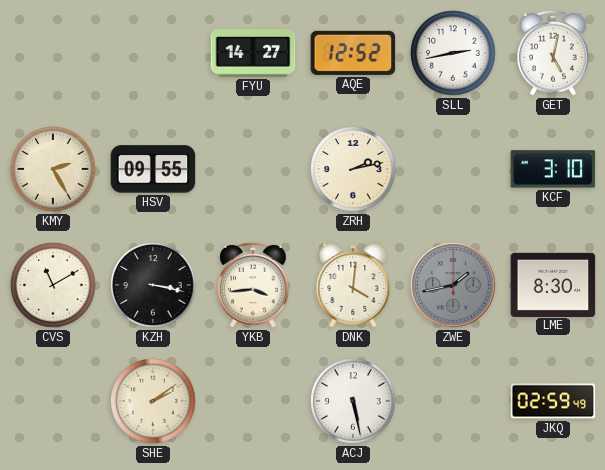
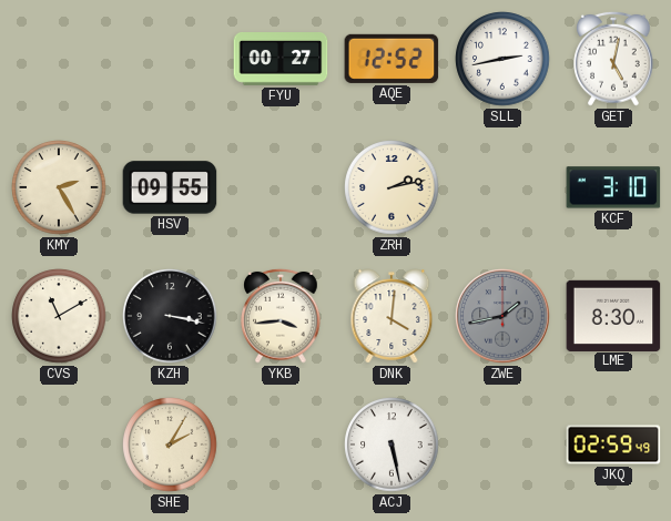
FYU: 14:27 -> 00:27 (281, 60)
SHE: 2:09 -> 2:05 (170, 445)
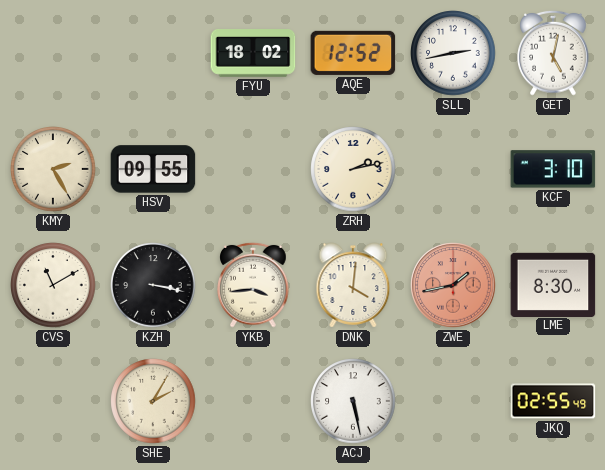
FYU: 00:27 -> 18:02 (253, 54)
ZWE dial: grey -> salmon (453, 285)
JKQ: 02:59 -> 02:55 (553, 401)
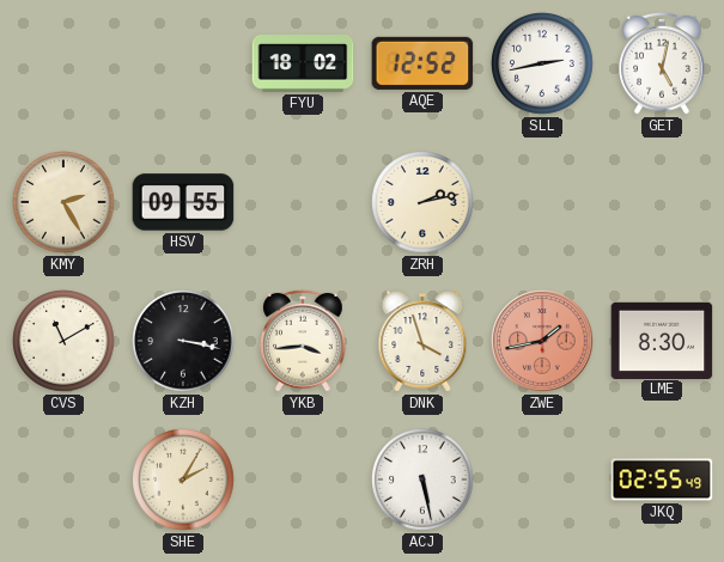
KCF: 3:10 -> none (553, 169)
DNK: 4:01 -> 3:57 (422, 341)
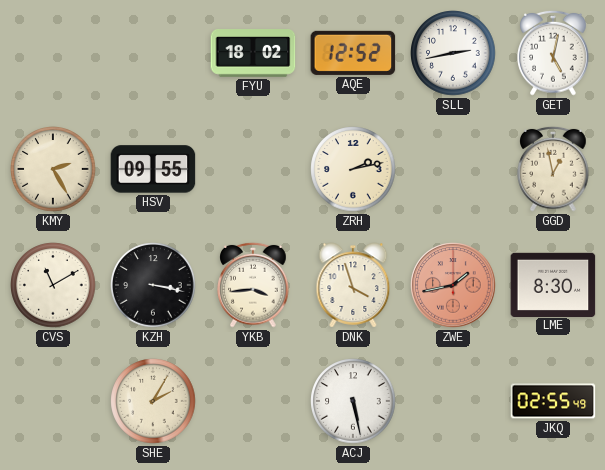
GGD: none -> 12:58 (553, 169)
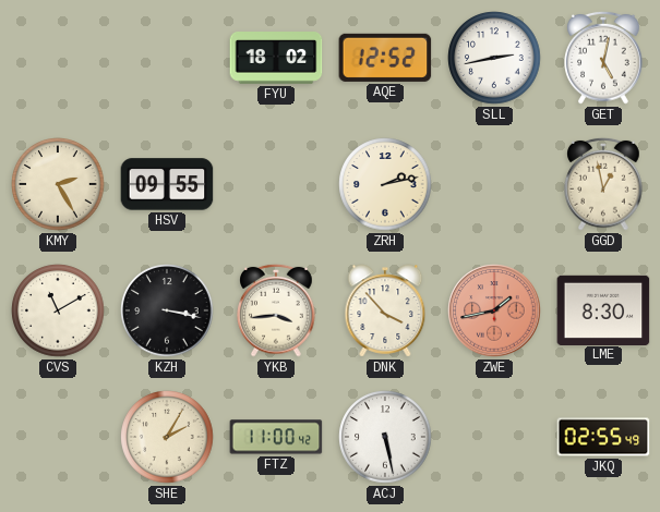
DNK: 3:57 -> 3:53 (385, 310)
FTZ: none -> 11:00 (276, 437)
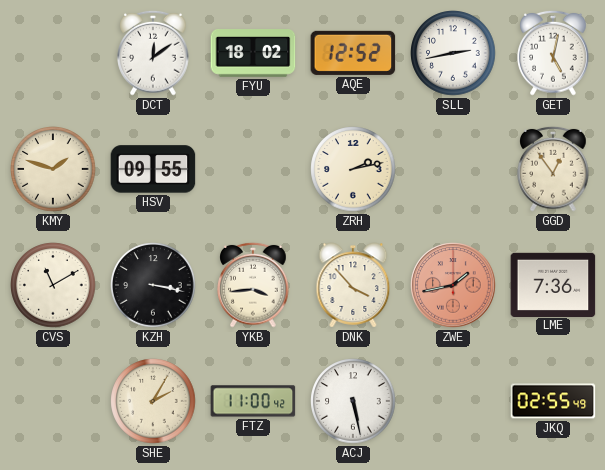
DCT: none -> 12:09 (153, 53)
KMY: 2:25 -> 1:48 (53, 169)
GGD: 12:58 -> 12:54 (553, 169)
LME: 8:30 -> 7:36 (553, 284)
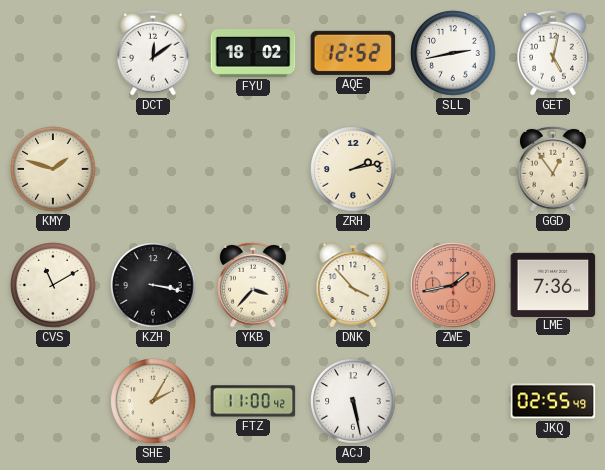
HSV: 09:55 -> none (153, 169)
YKB: 3:44 -> 3:37 (253, 285)
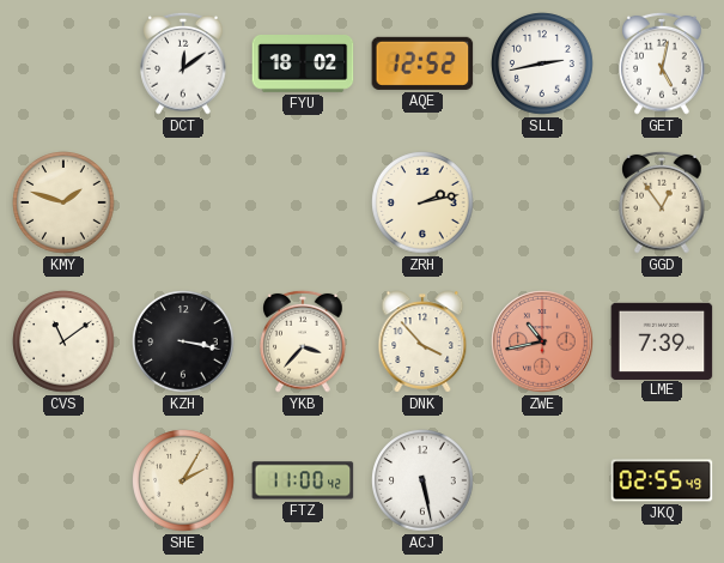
CVS: 11:10 -> 11:09 (63, 341)
ZWE: 1:43 -> 10:43 (542, 341)
LME: 7:36 -> 7:39 (662, 340)
